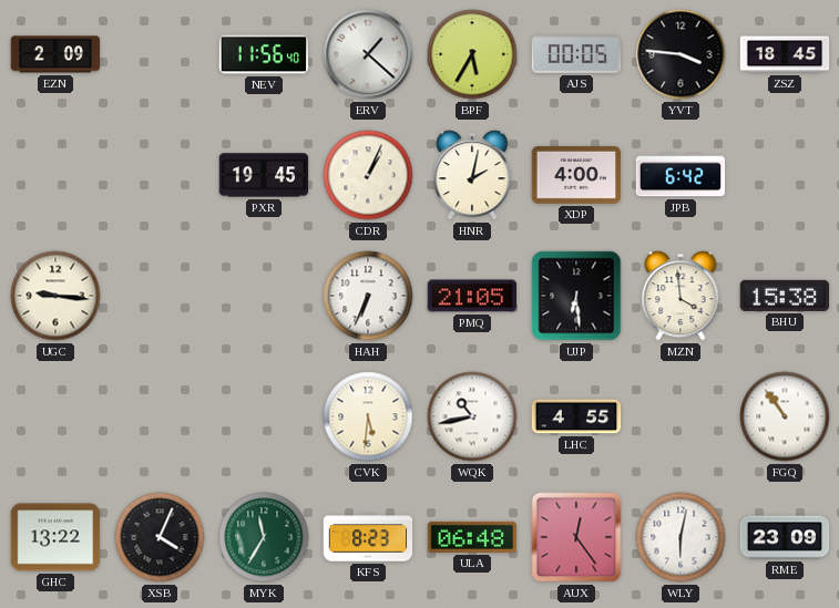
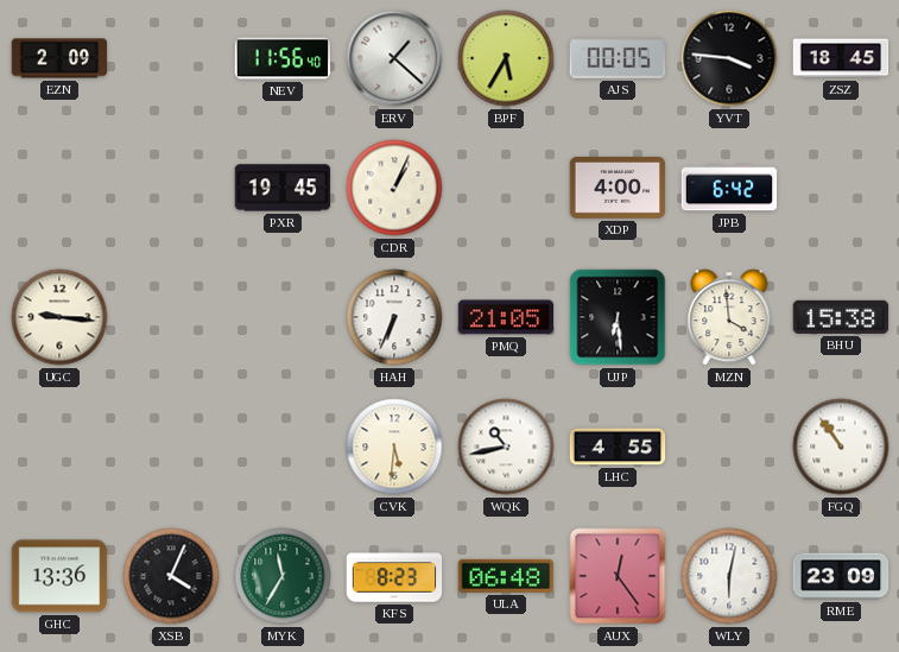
HNR: 2:02 -> none (472, 175)
GHC: 13:22 -> 13:36 (59, 576)
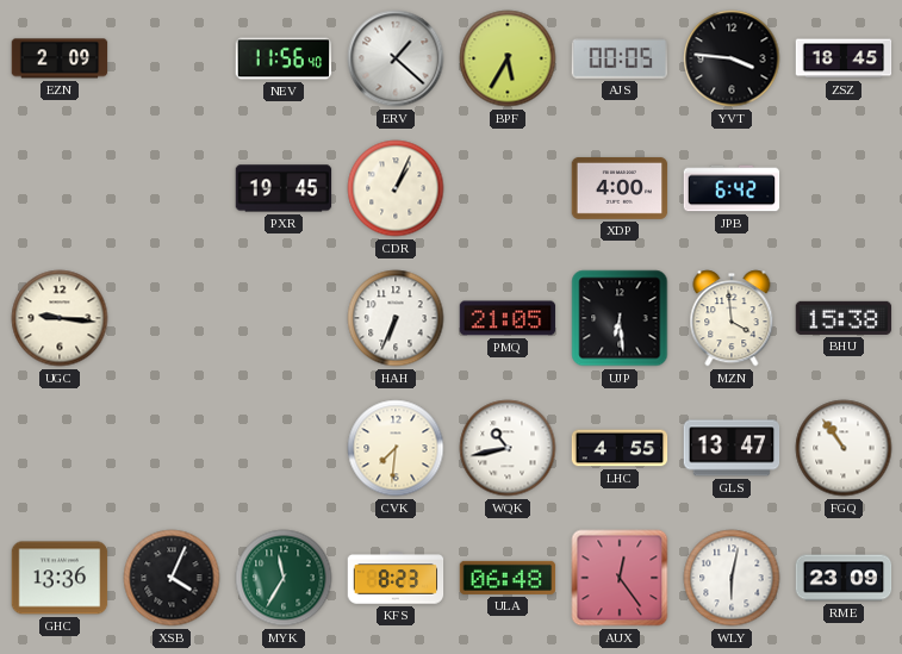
CVK: 5:31 -> 7:31 (396, 448)
GLS: none -> 13:47 (732, 448)
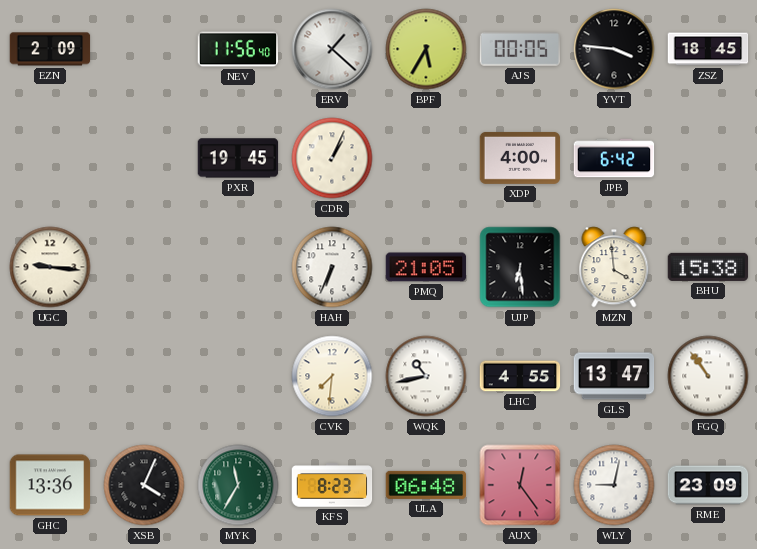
WLY: 6:02 -> 9:02 (614, 485)
